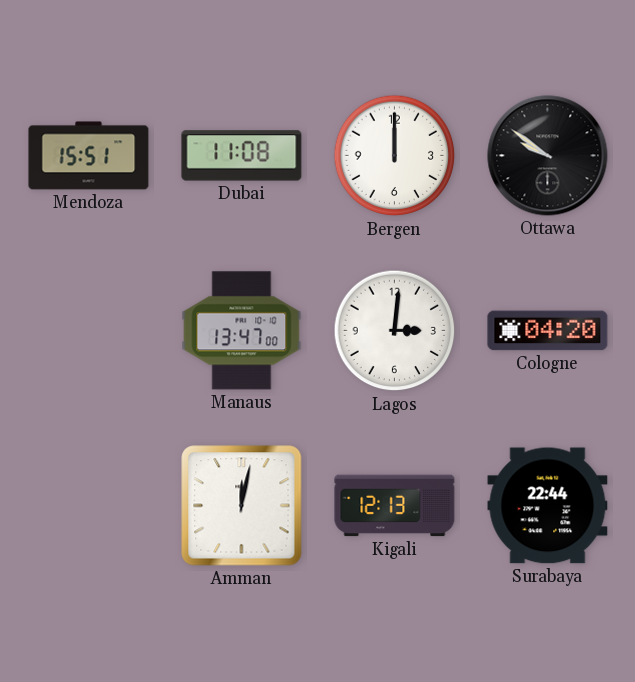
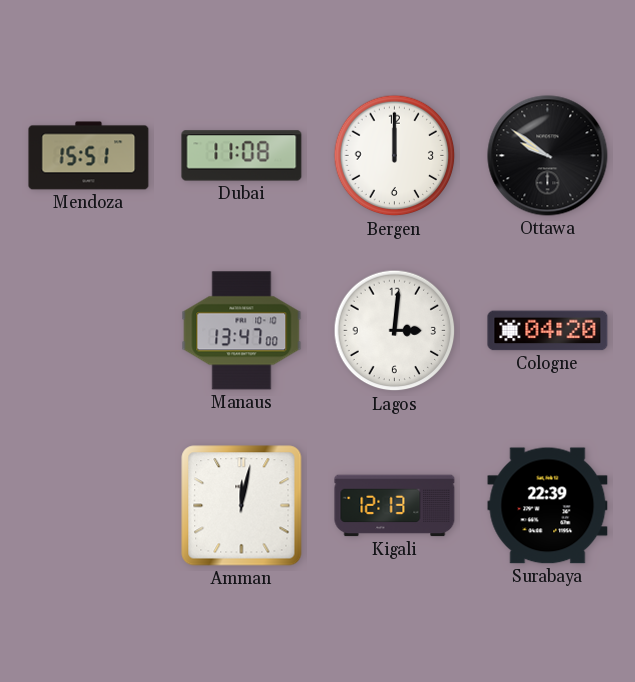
Surabaya: 22:44 -> 22:39 (548, 506)
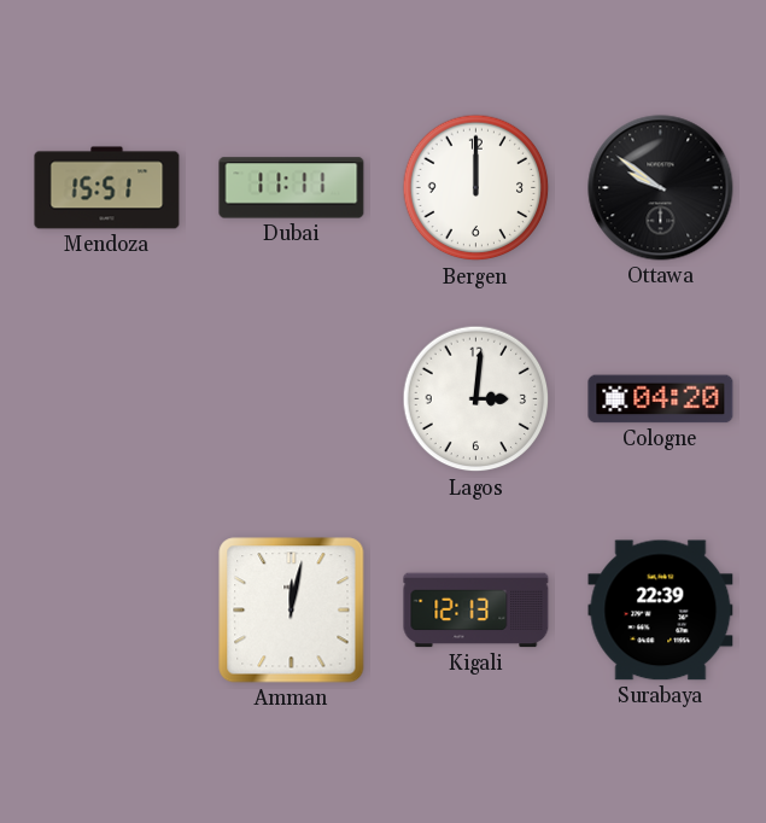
Dubai: 11:08 -> 11:11 (292, 188)
Manaus: 13:47 -> none (242, 331)
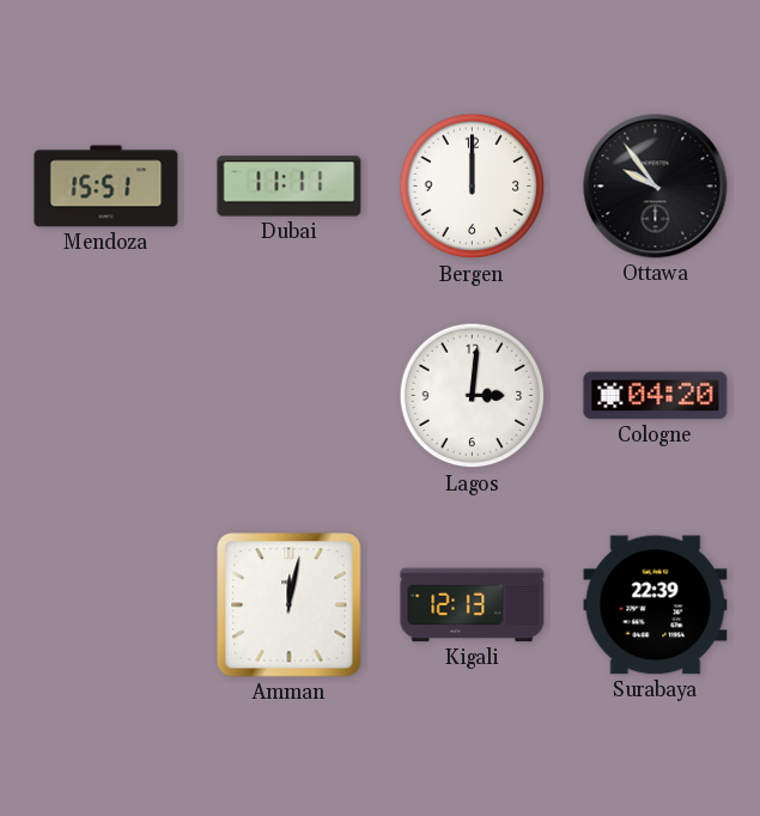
Ottawa: 9:51 -> 9:54 (656, 187)
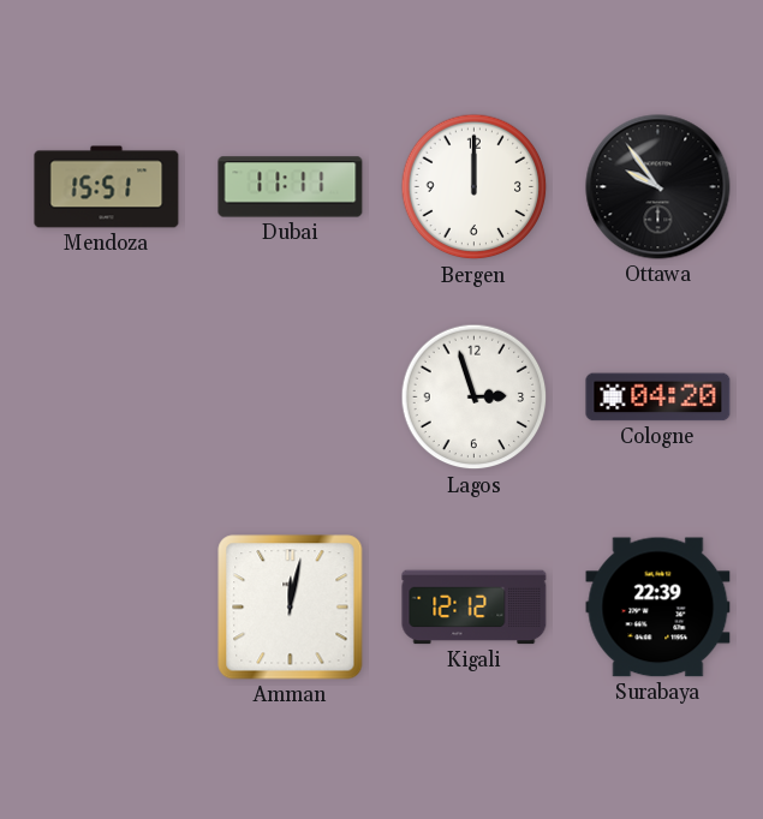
Lagos: 3:01 -> 2:57 (475, 397)
Kigali: 12:13 -> 12:12 (475, 608)
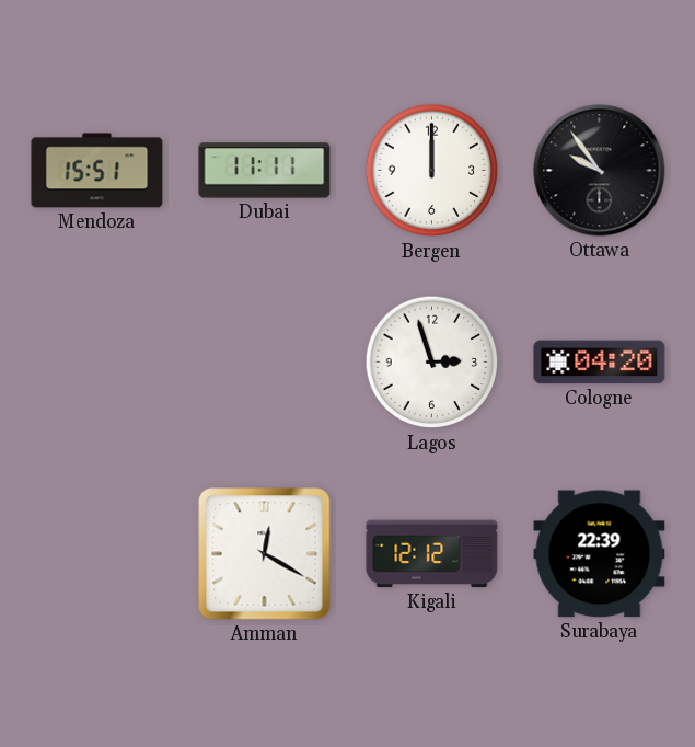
Amman: 12:02 -> 12:20 (265, 554)
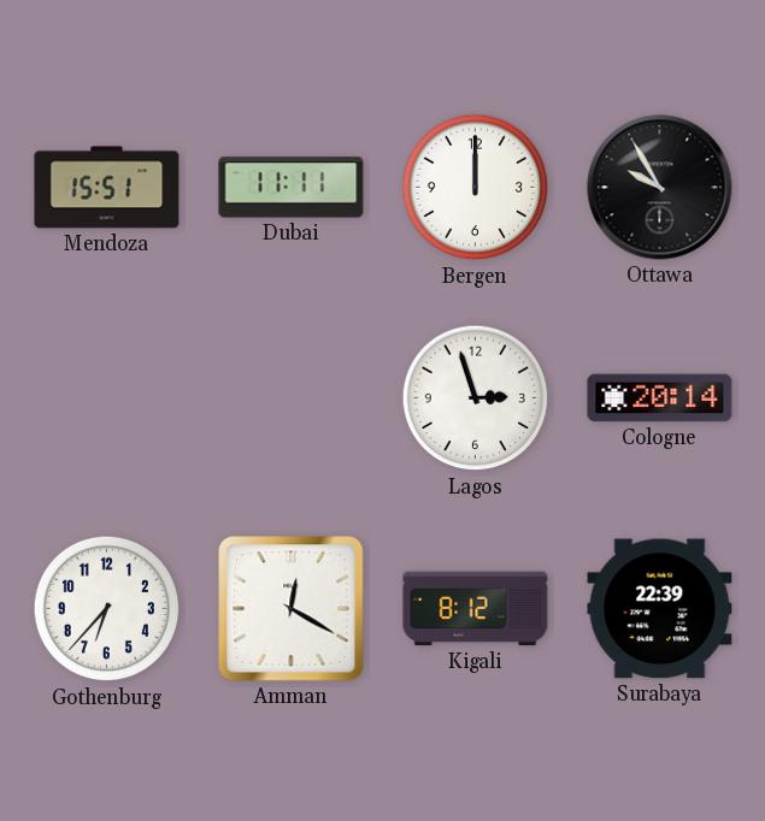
Ottawa: 9:54 -> 9:55 (660, 188)
Cologne: 04:20 -> 20:14 (660, 398)
Gothenburg: none -> 6:37 (107, 609)
Kigali: 12:12 -> 8:12 (476, 609)
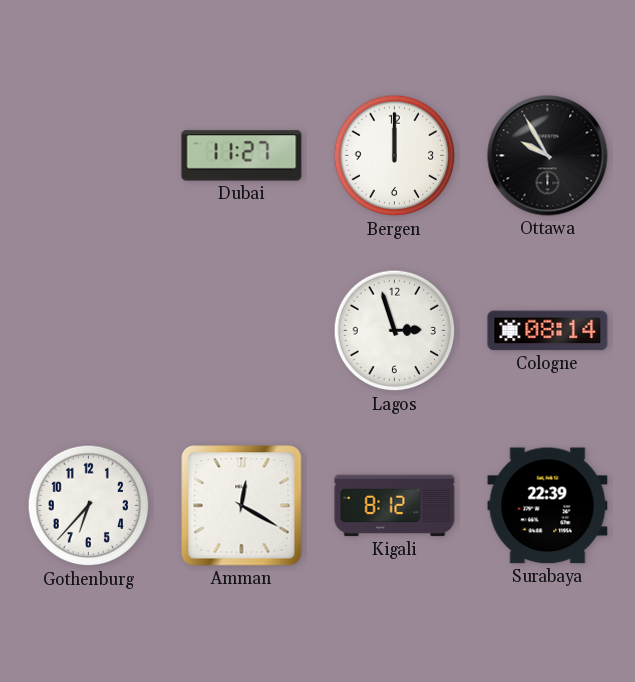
Mendoza: 15:51 -> none (107, 188)
Dubai: 11:11 -> 11:27 (242, 156)
Cologne: 20:14 -> 08:14 (548, 331)
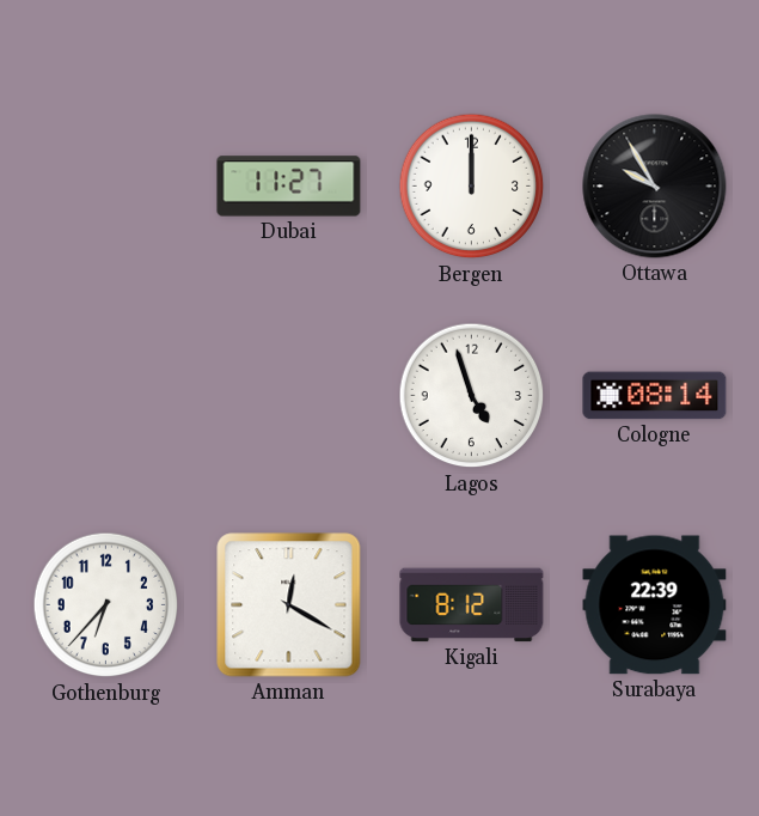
Lagos: 2:57 -> 4:57 (472, 396)
